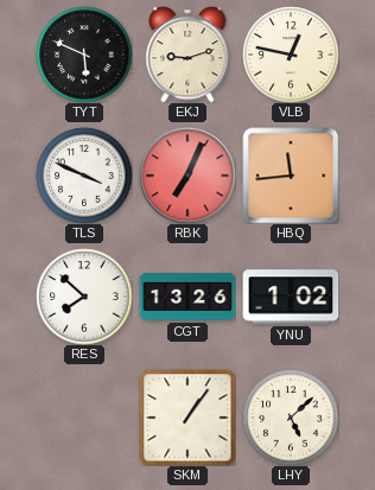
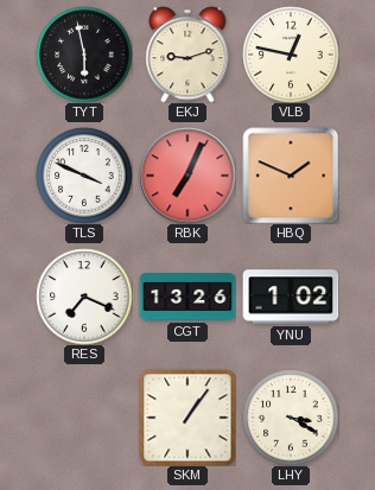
TYT: 5:49 -> 5:58 (84, 55)
HBQ: 11:44 -> 1:49 (291, 176)
RES: 7:52 -> 7:19 (84, 297)
LHY: 5:08 -> 3:20 (291, 418)
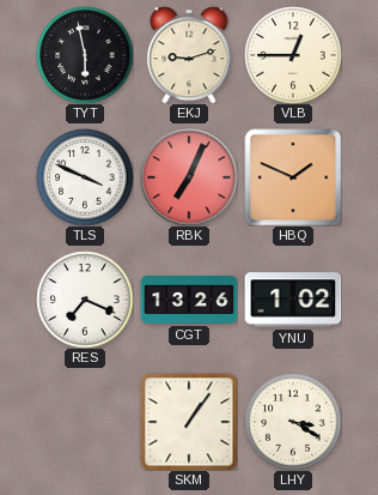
VLB: 12:47 -> 12:45 (293, 55)
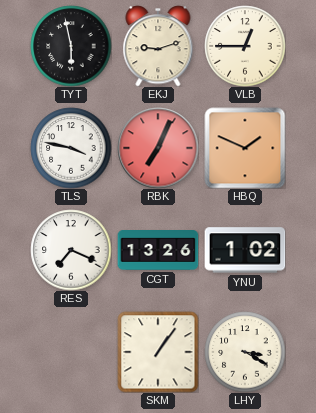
TLS: 3:49 -> 3:47 (71, 148)
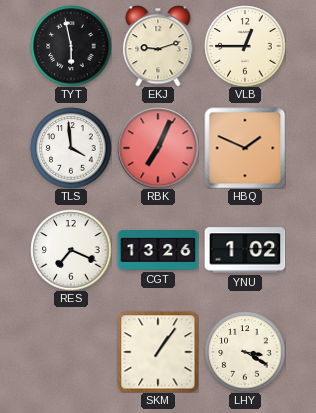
TLS: 3:47 -> 3:59 (71, 148)
